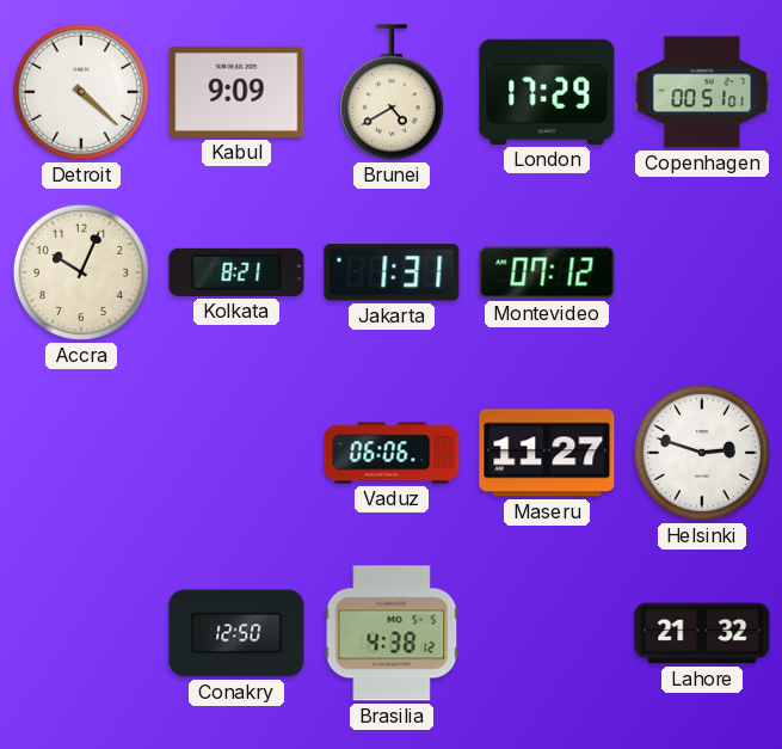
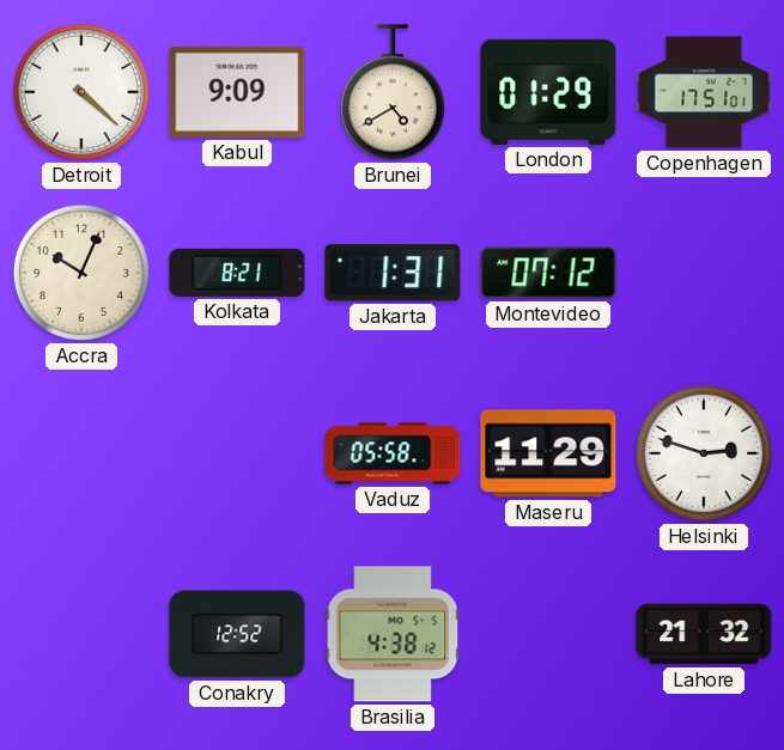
London: 17:29 -> 01:29 (548, 92)
Copenhagen: 00:51 -> 17:51 (704, 92)
Vaduz: 06:06 -> 05:58 (393, 453)
Maseru: 11:27 -> 11:29 (548, 453)
Conakry: 12:50 -> 12:52 (237, 634)
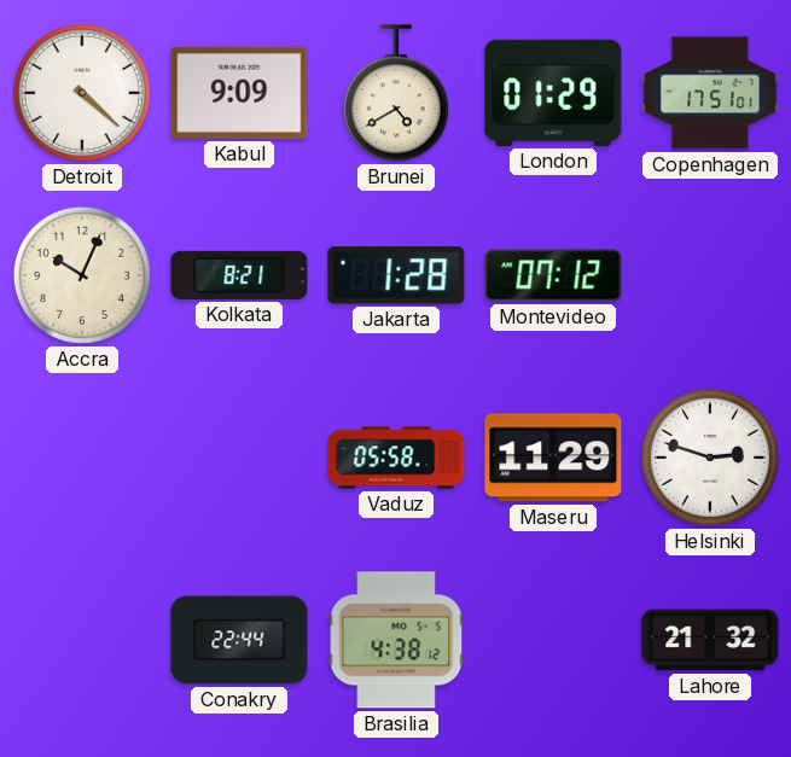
Jakarta: 1:31 -> 1:28 (396, 275)
Conakry: 12:52 -> 22:44 (239, 640)
